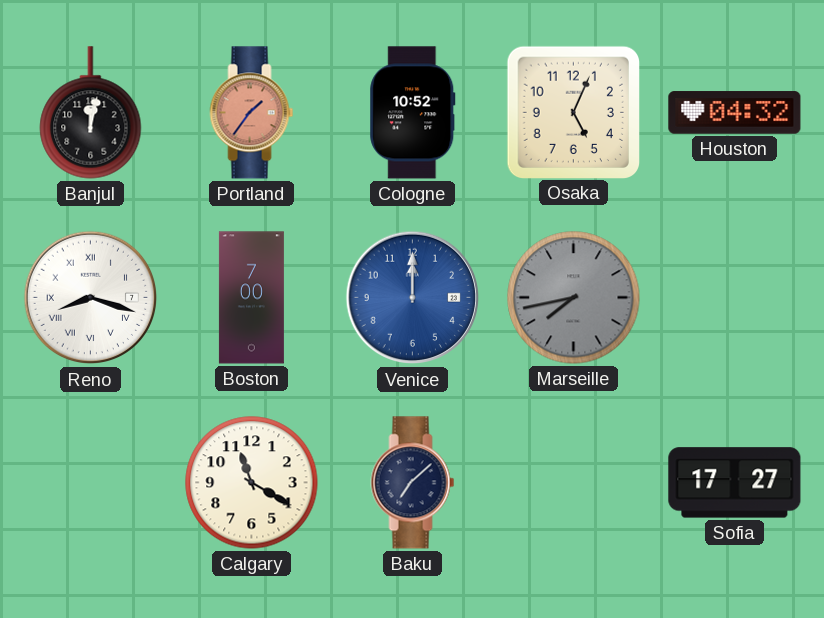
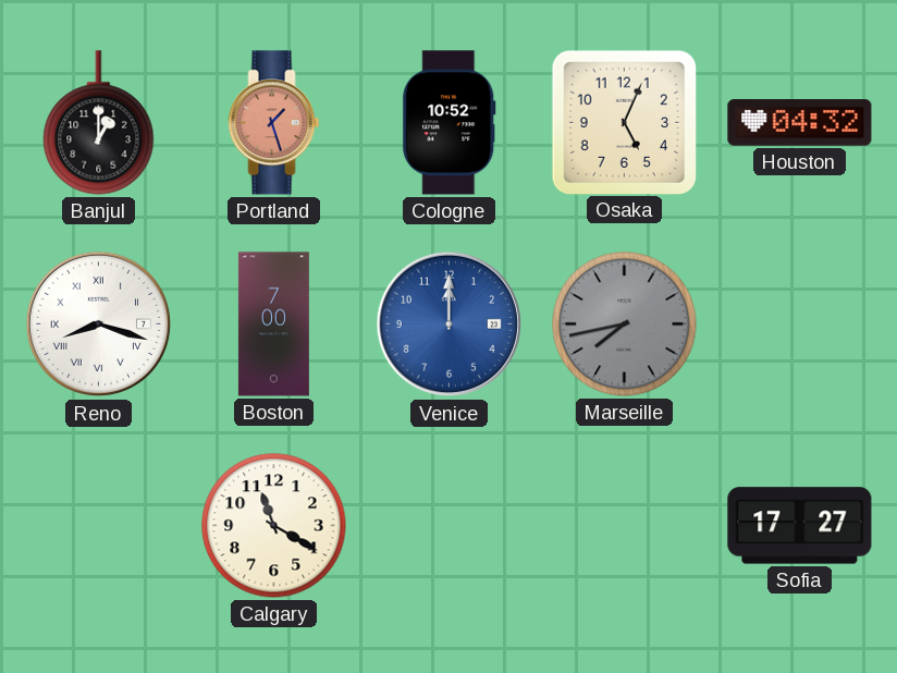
Banjul: 12:02 -> 1:00 (99, 123)
Portland: 1:36 -> 1:27 (274, 123)
Baku: 7:08 -> none (413, 483)
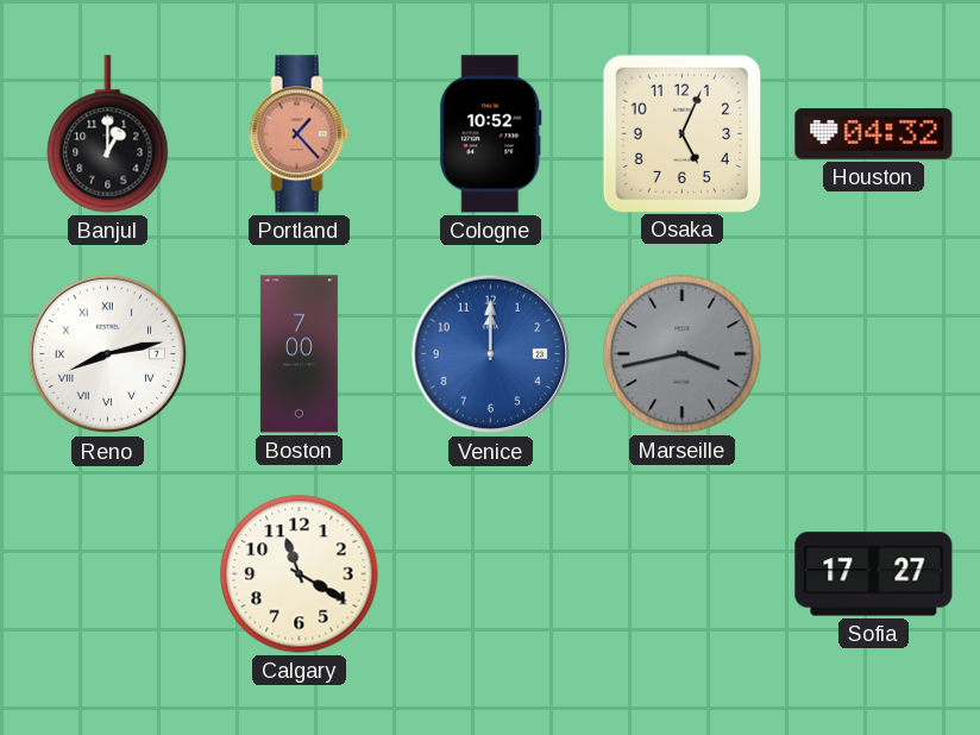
Portland: 1:27 -> 1:23 (300, 134)
Reno: 8:18 -> 8:13 (108, 354)
Marseille: 7:43 -> 3:43 (683, 354)
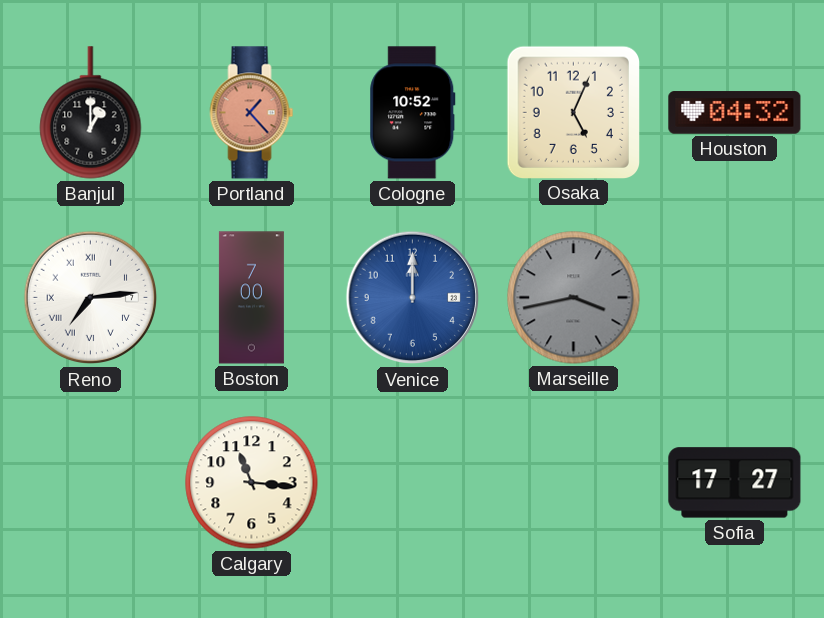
Reno: 8:13 -> 7:14 (91, 298)
Calgary: 11:20 -> 11:16 (252, 483)
